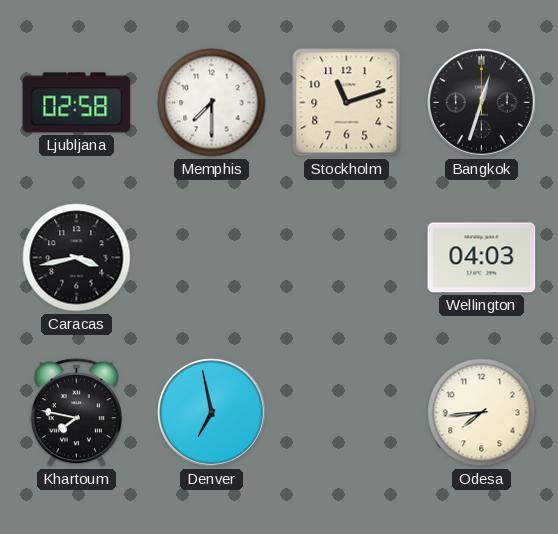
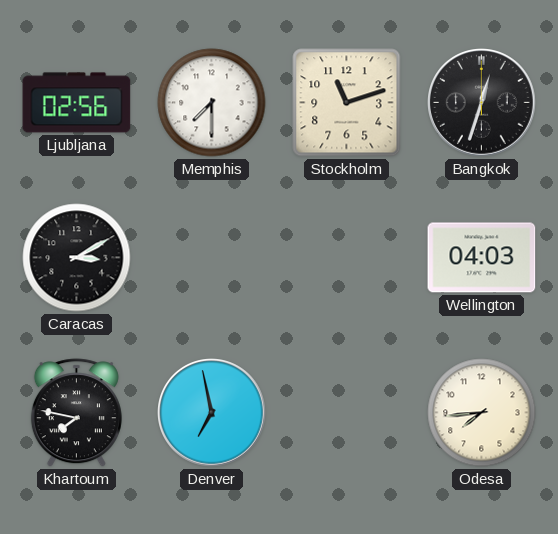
Ljubljana: 02:58 -> 02:56 (77, 103)
Caracas: 3:43 -> 3:10 (77, 258)
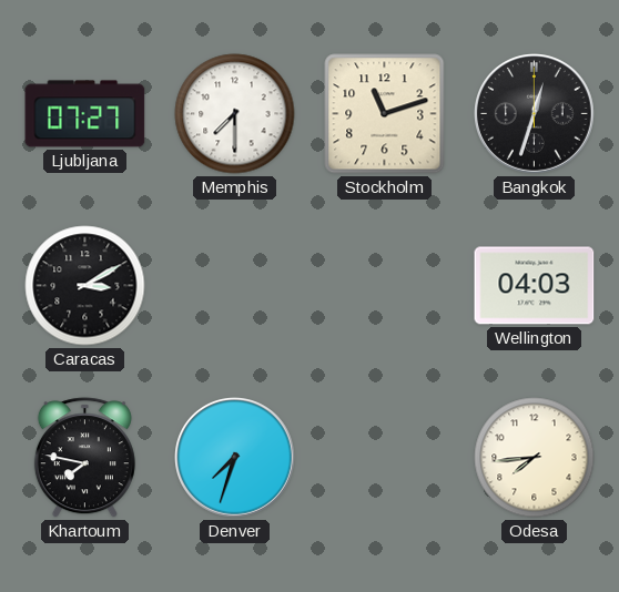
Ljubljana: 02:56 -> 07:27 (85, 114)
Denver: 6:58 -> 7:33 (235, 458)
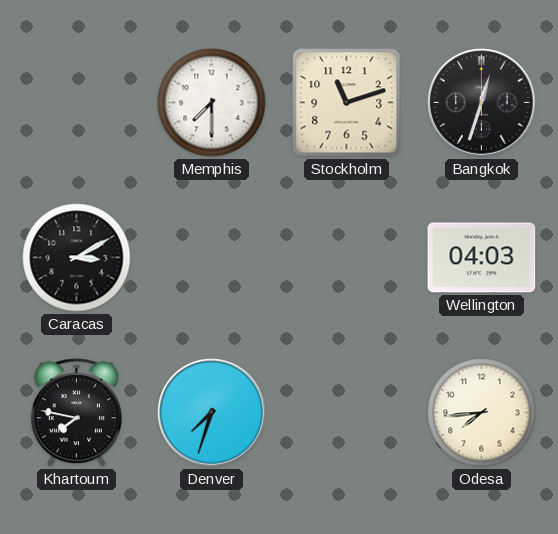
Ljubljana: 07:27 -> none (85, 114)
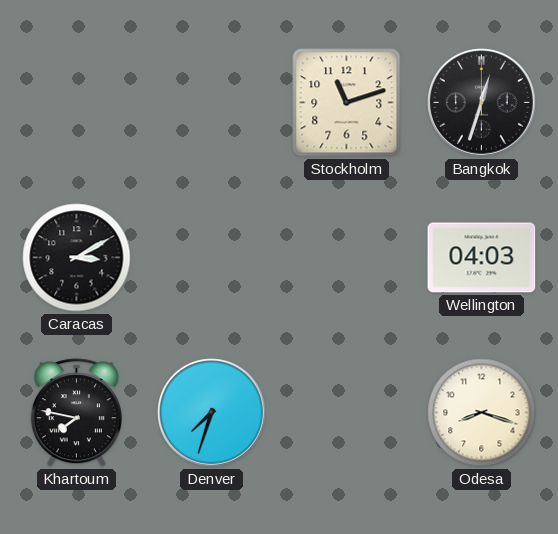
Memphis: 7:30 -> none (212, 103)
Odesa: 7:44 -> 8:18 (482, 413)
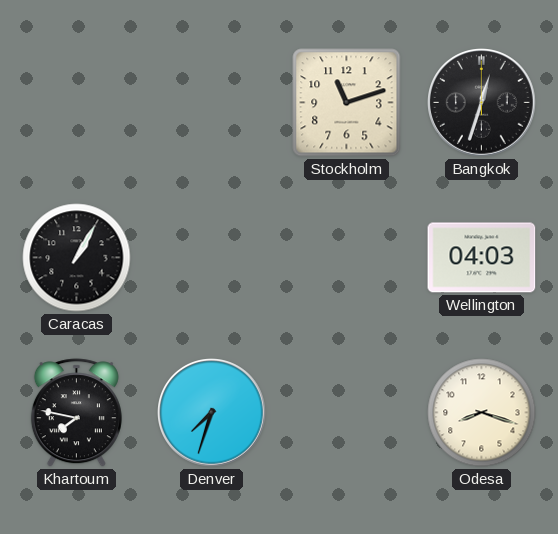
Caracas: 3:10 -> 1:05 (77, 258)
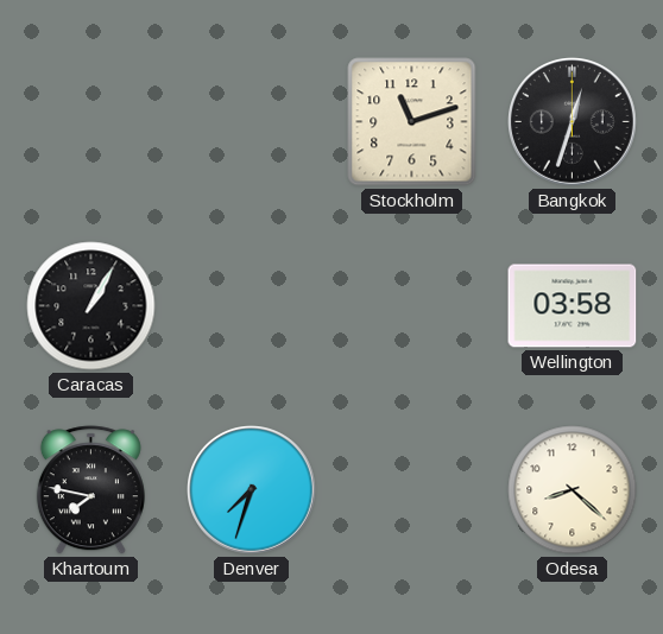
Wellington: 04:03 -> 03:58 (573, 306)
Odesa: 8:18 -> 8:22 (573, 490)
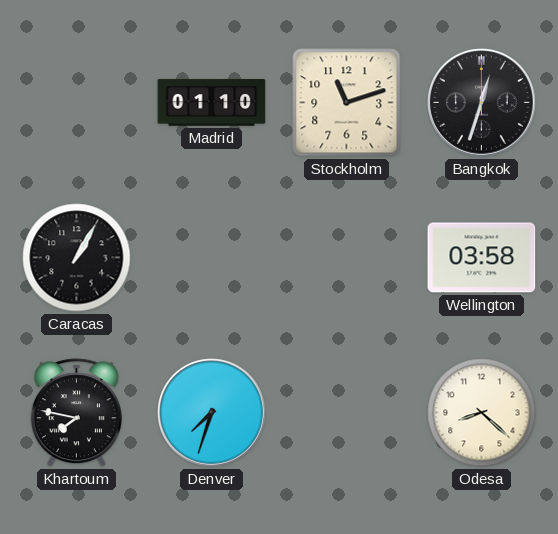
Madrid: none -> 01:10 (212, 103)
